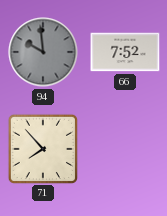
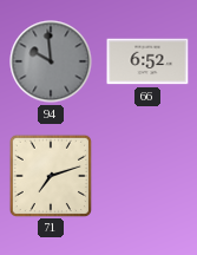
66: 7:52 -> 6:52 (147, 61)
71: 7:53 -> 7:12 (50, 175)
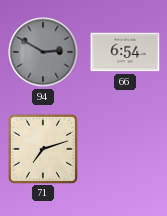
94: 9:59 -> 2:50 (43, 52)
66: 6:52 -> 6:54 (125, 52)
